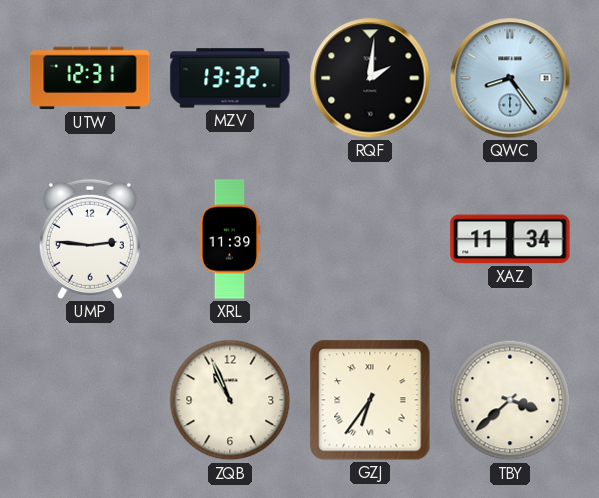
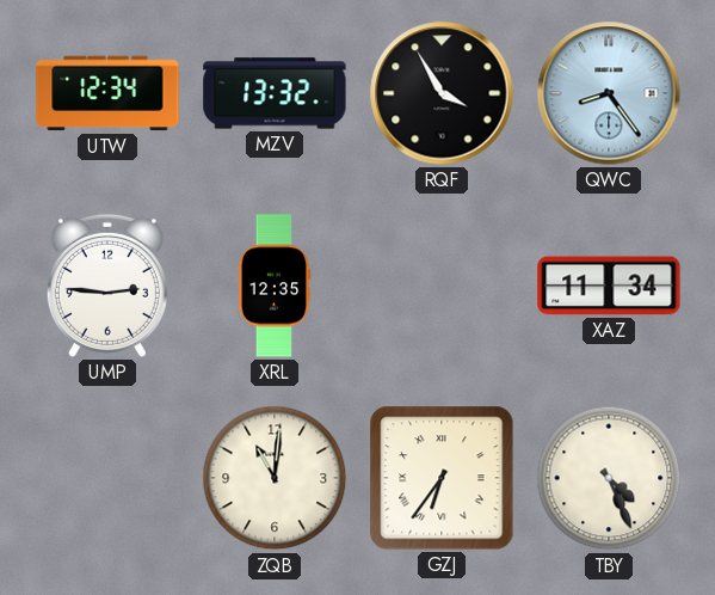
UTW: 12:31 -> 12:34 (107, 93)
RQF: 2:01 -> 3:55 (442, 93)
XRL: 11:39 -> 12:35 (275, 286)
ZQB: 10:56 -> 11:01 (275, 478)
TBY: 3:38 -> 4:26 (609, 478)
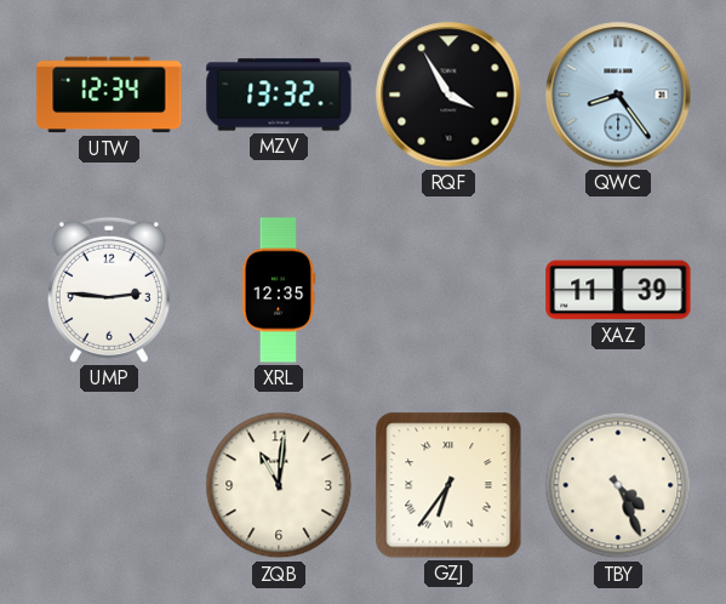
XAZ: 11:34 -> 11:39 (618, 290)
